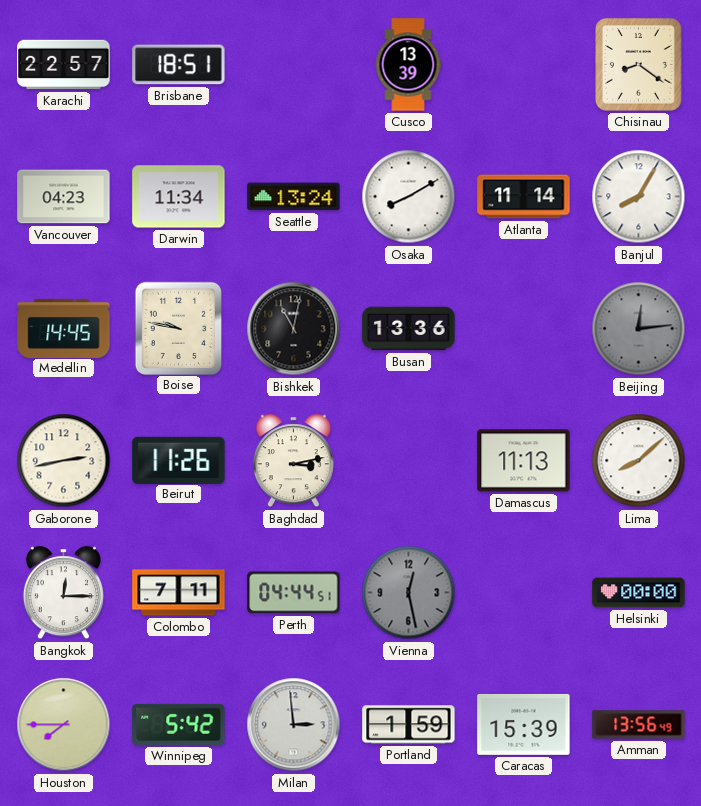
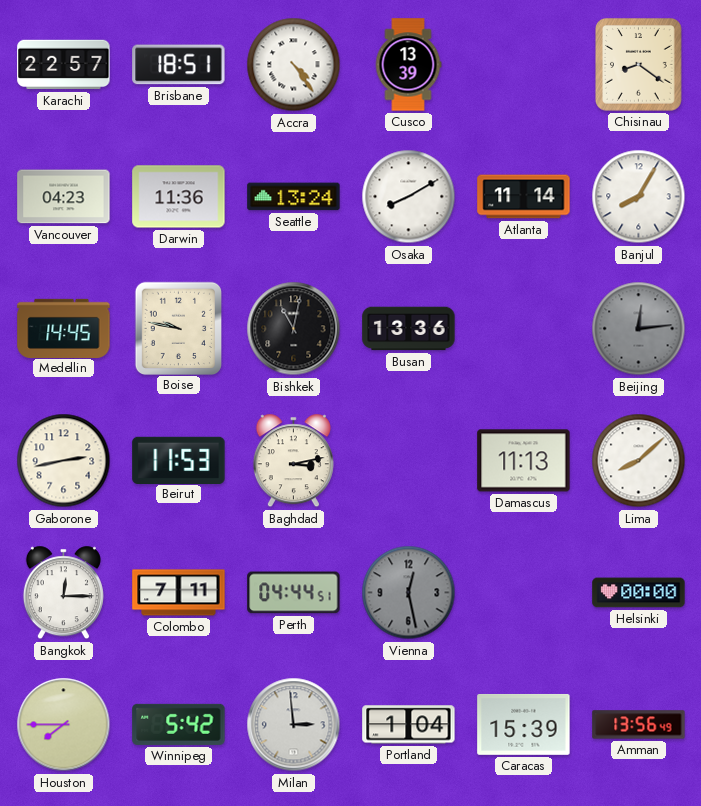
Accra: none -> 4:24 (294, 65)
Darwin: 11:34 -> 11:36 (179, 197)
Beirut: 11:26 -> 11:53 (179, 460)
Portland: 1:59 -> 1:04 (409, 725)
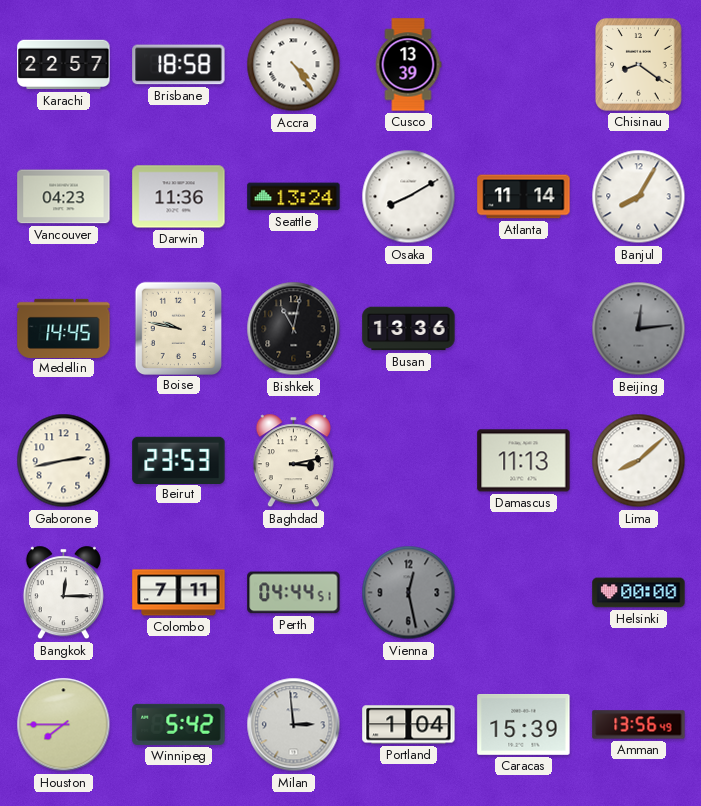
Brisbane: 18:51 -> 18:58 (179, 65)
Beirut: 11:53 -> 23:53 (179, 460)
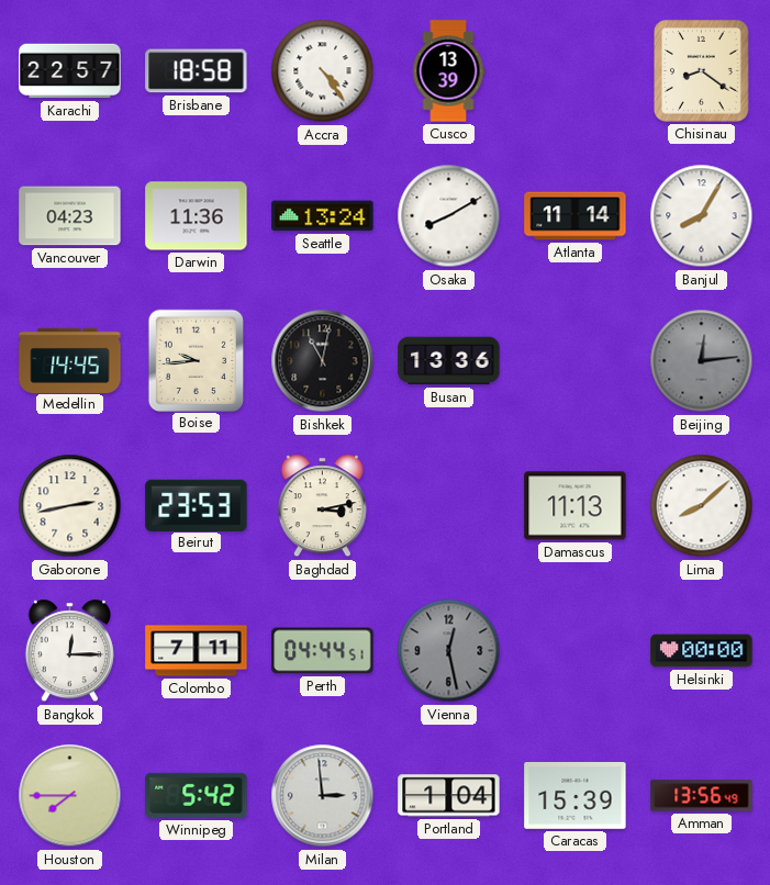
Boise: 9:47 -> 9:44 (196, 360)
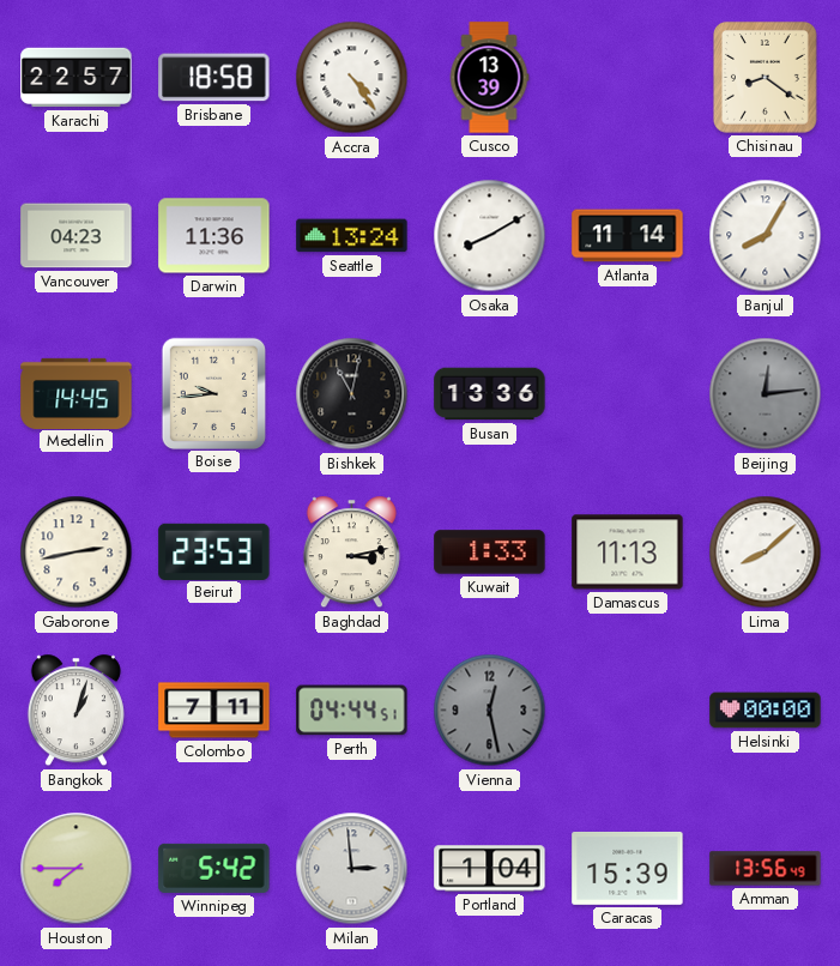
Kuwait: none -> 1:33 (490, 553)
Bangkok: 12:15 -> 1:03 (75, 711)
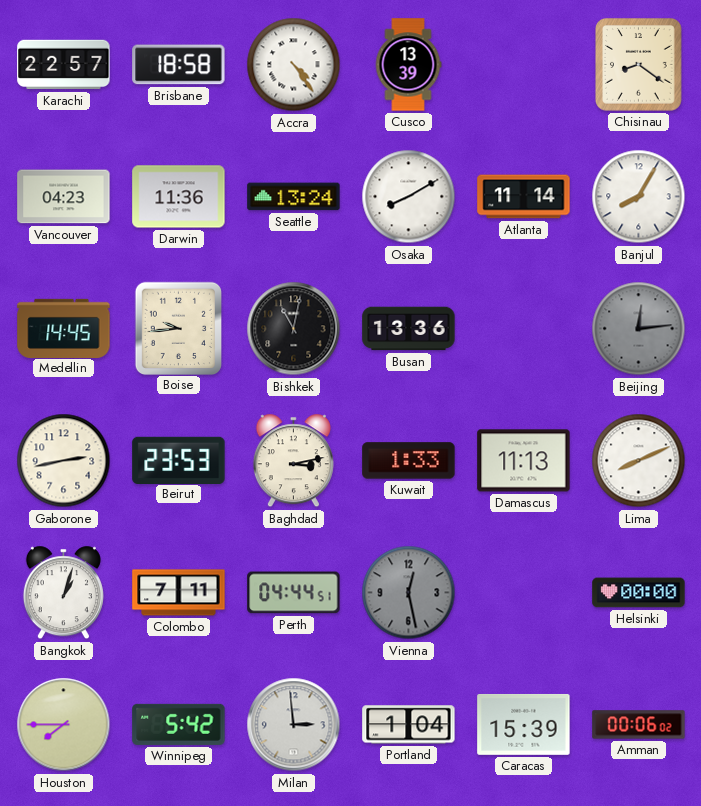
Lima: 8:08 -> 8:11 (639, 461)
Amman: 13:56 -> 00:06 (639, 725)
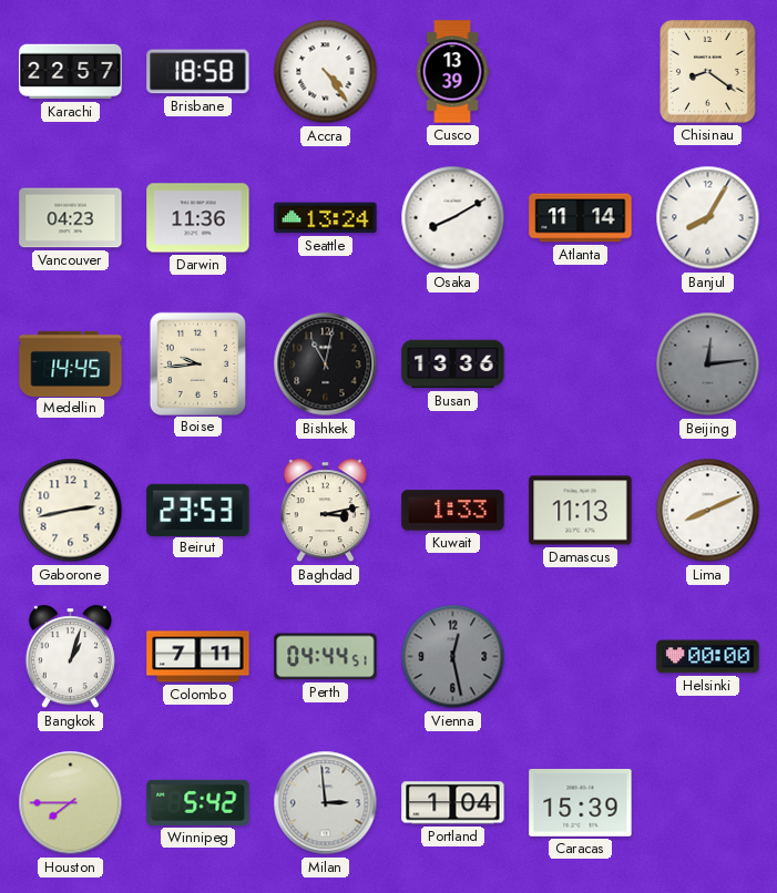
Amman: 00:06 -> none (639, 725)
